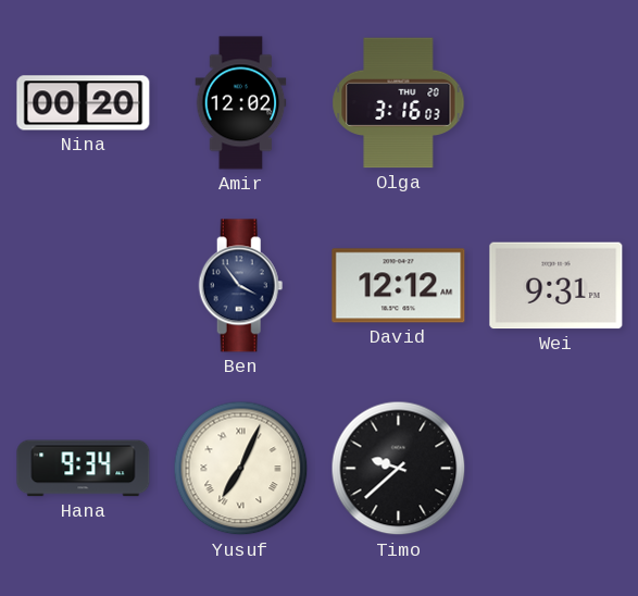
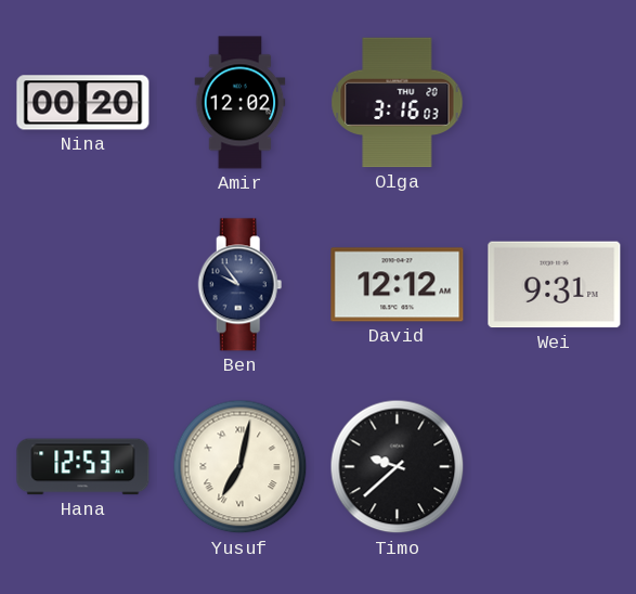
Ben: 3:54 -> 9:54 (241, 285)
Hana: 9:34 -> 12:53 (83, 467)
Yusuf: 7:04 -> 7:02 (241, 467)
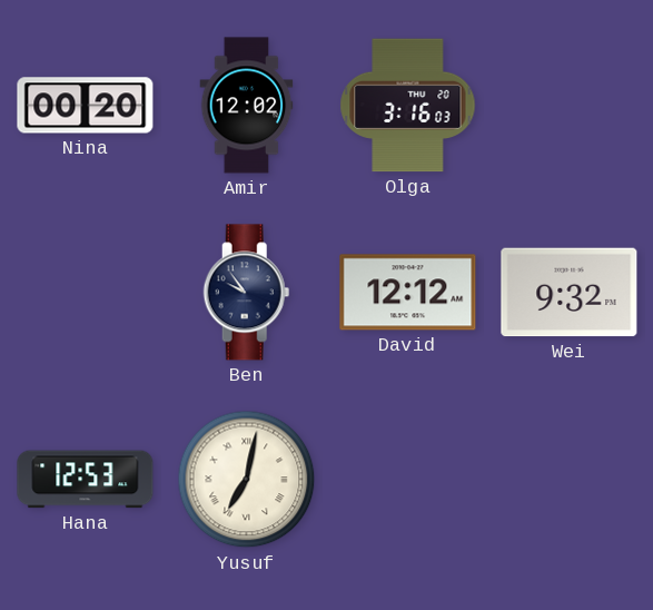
Wei: 9:31 -> 9:32 (570, 293)
Timo: 9:38 -> none (398, 467)
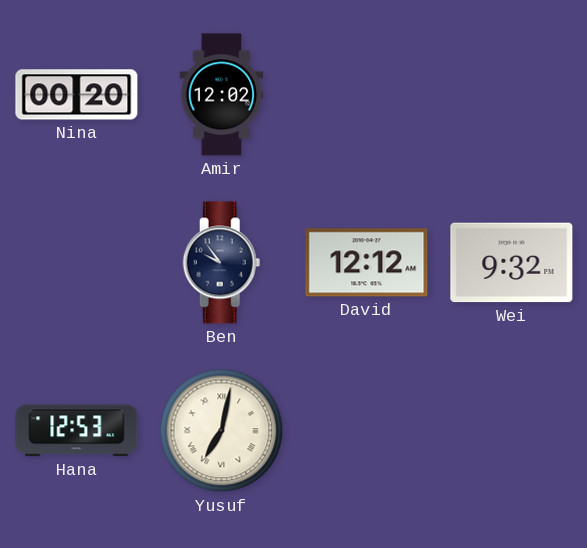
Olga: 3:16 -> none (408, 106)
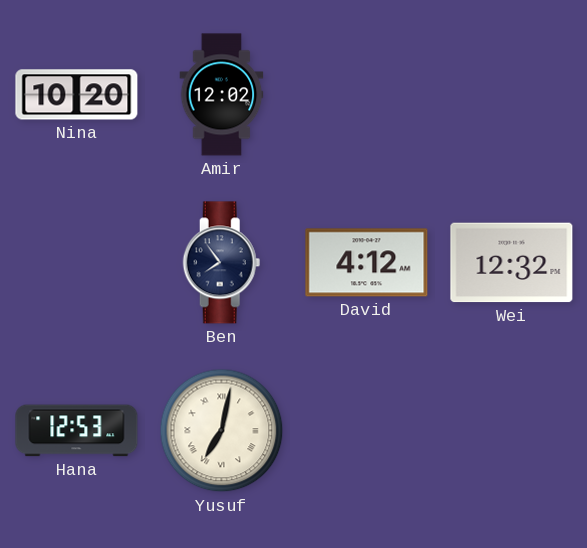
Nina: 00:20 -> 10:20 (77, 95)
Ben: 9:54 -> 7:54 (222, 263)
David: 12:12 -> 4:12 (367, 263)
Wei: 9:32 -> 12:32 (512, 263)
